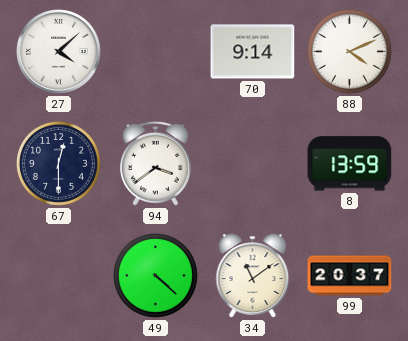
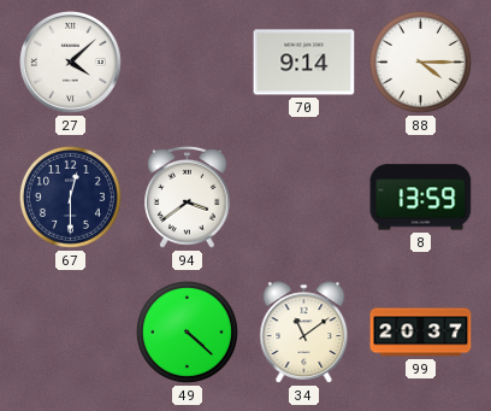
88: 4:11 -> 4:15 (420, 61)
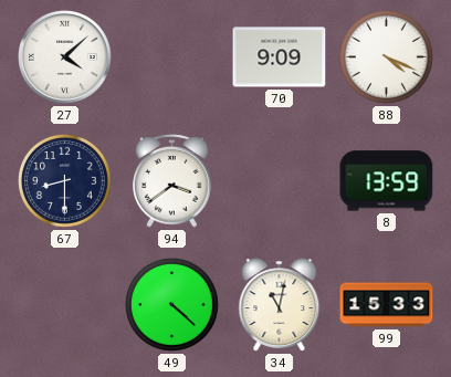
70: 9:14 -> 9:09 (280, 57)
88: 4:15 -> 4:19 (386, 56)
67: 12:30 -> 8:30 (64, 180)
34: 11:09 -> 11:02 (280, 305)
99: 20:37 -> 15:33 (387, 305)
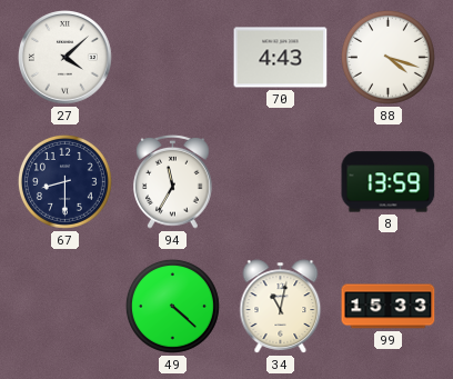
70: 9:09 -> 4:43 (281, 58)
88: 4:19 -> 4:18 (387, 57)
94: 3:39 -> 11:35 (173, 181)
